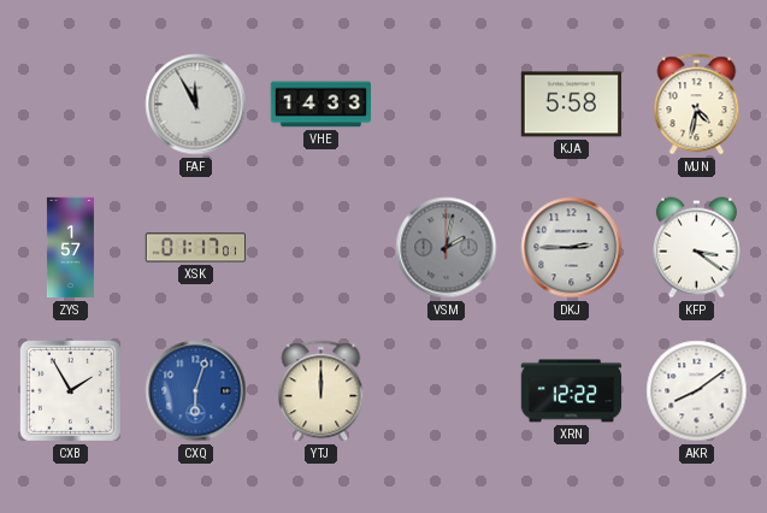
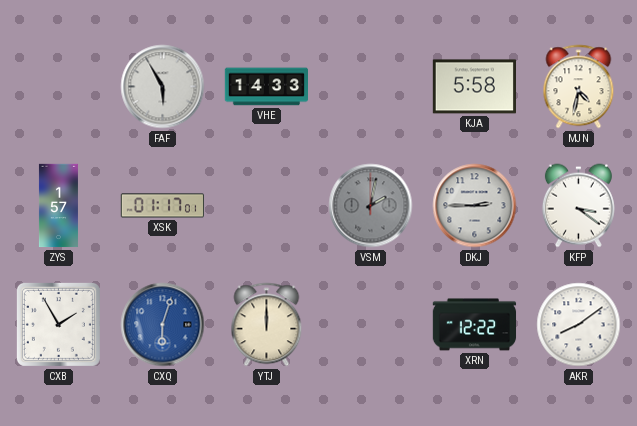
FAF: 11:55 -> 5:55 (163, 87)
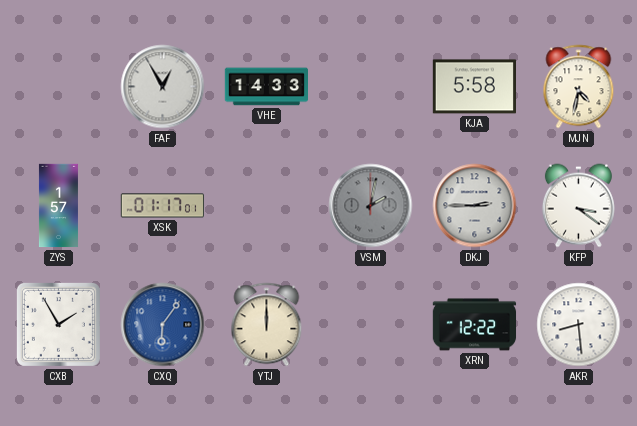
FAF: 5:55 -> 12:55 (163, 87)
CXQ: 6:03 -> 6:06 (163, 325)
AKR: 8:09 -> 8:29 (579, 325)
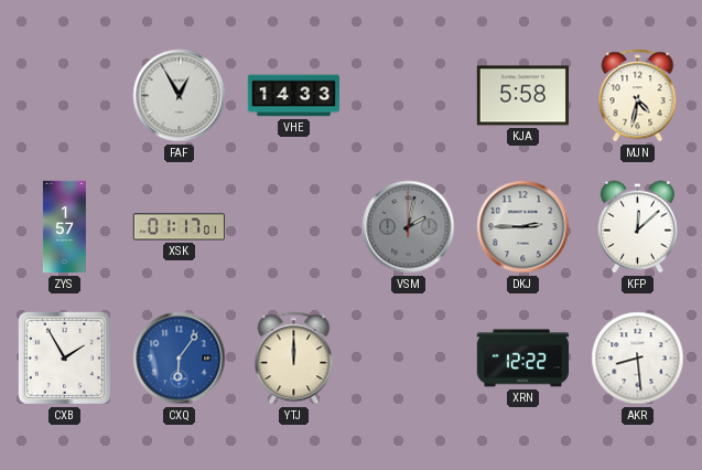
KFP: 3:21 -> 12:08 (637, 227)
